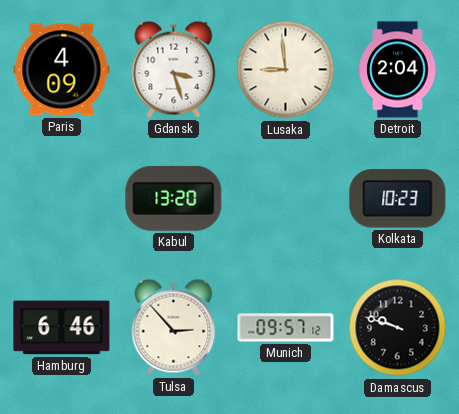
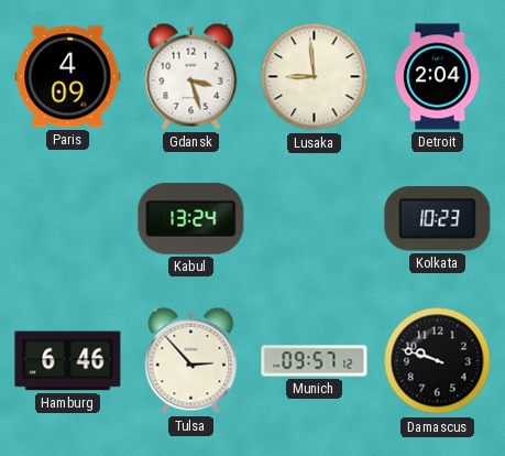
Kabul: 13:20 -> 13:24 (191, 218)
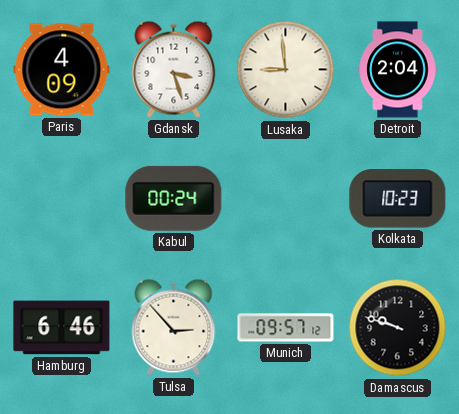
Kabul: 13:24 -> 00:24 (174, 198)
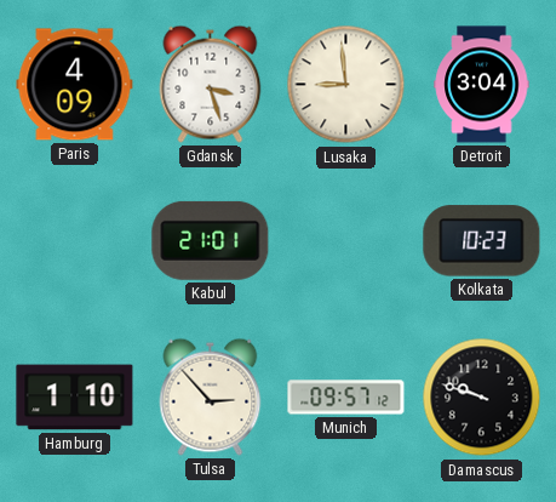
Detroit: 2:04 -> 3:04 (482, 85)
Kabul: 00:24 -> 21:01 (211, 240)
Hamburg: 6:46 -> 1:10 (75, 398)
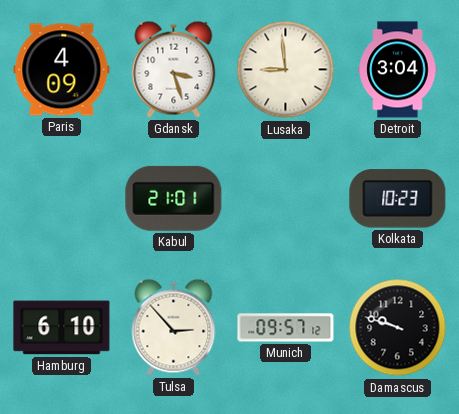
Hamburg: 1:10 -> 6:10 (62, 328)
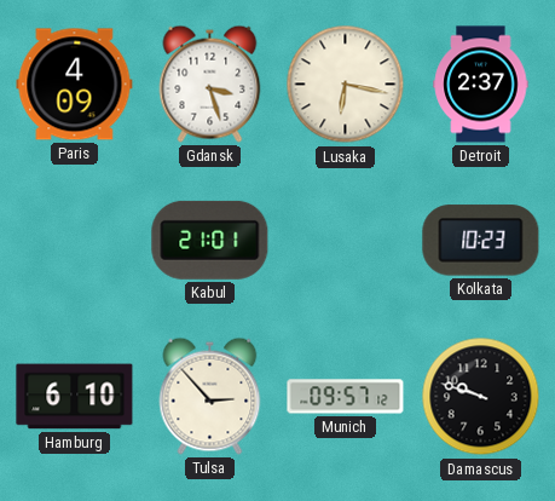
Lusaka: 8:59 -> 6:17 (346, 85)
Detroit: 3:04 -> 2:37 (481, 85)
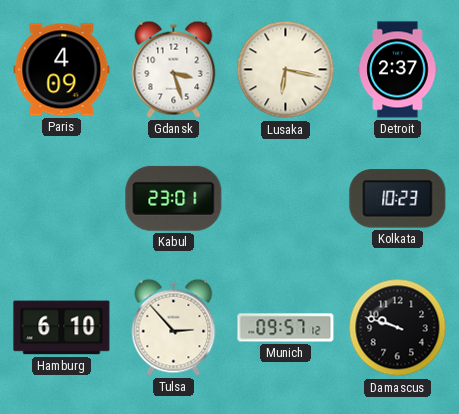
Kabul: 21:01 -> 23:01 (174, 198)
